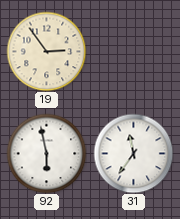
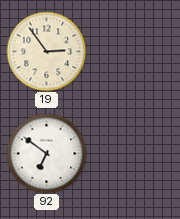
92: 5:58 -> 6:51 (46, 153)
31: 11:36 -> none (133, 153)
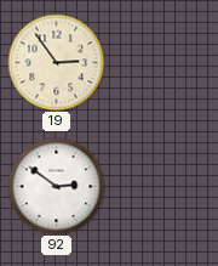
92: 6:51 -> 2:51 (56, 186)
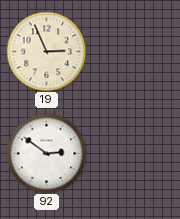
19: 2:54 -> 2:56 (46, 51)
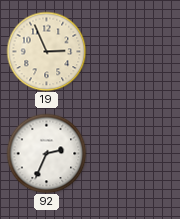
92: 2:51 -> 2:34 (46, 153)
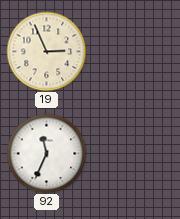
92: 2:34 -> 11:34 (46, 153)
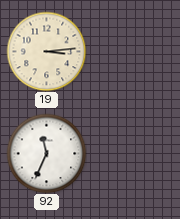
19: 2:56 -> 3:14 (46, 51)
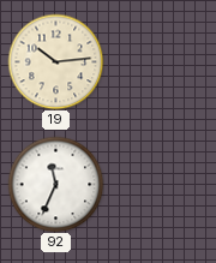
19: 3:14 -> 10:14 (55, 61)
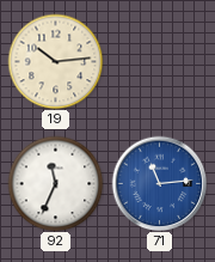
71: none -> 11:14 (159, 183)
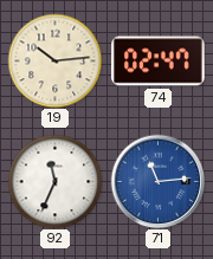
74: none -> 02:47 (159, 61)
